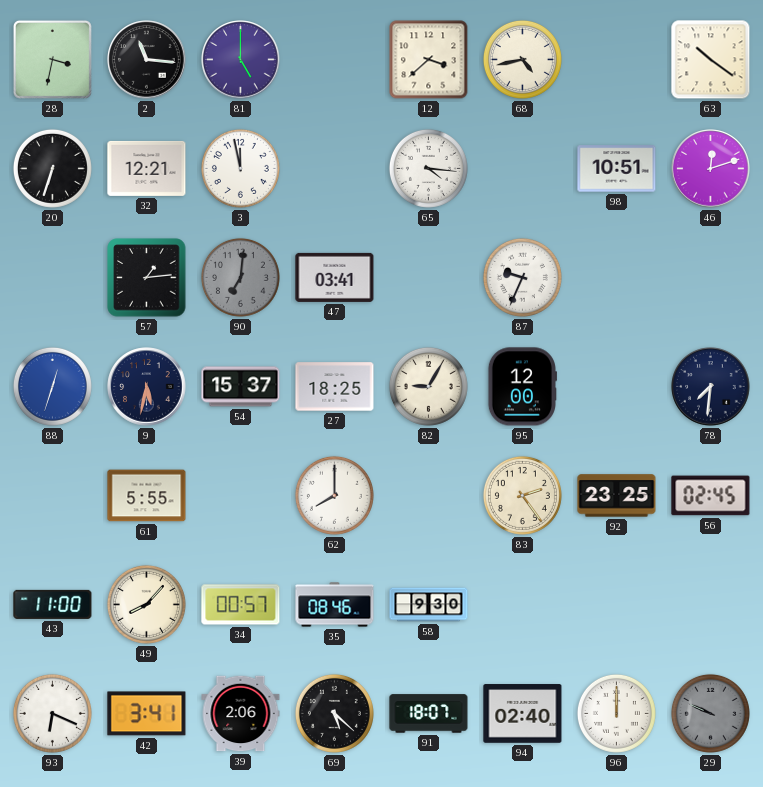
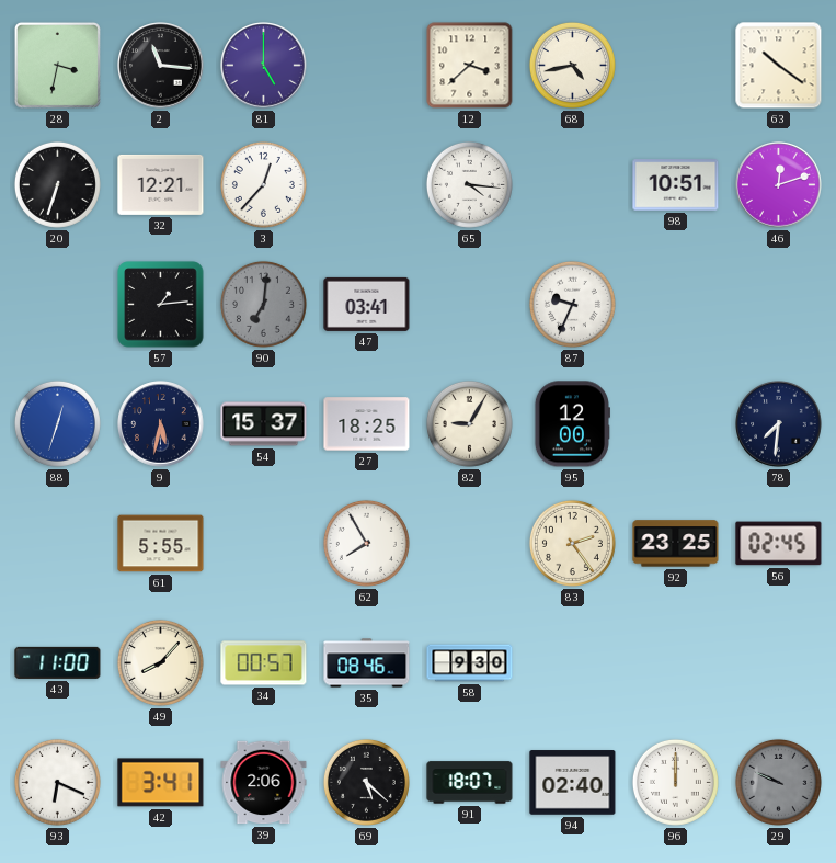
3: 11:58 -> 12:37 (263, 184)
62: 8:00 -> 7:55 (366, 543)
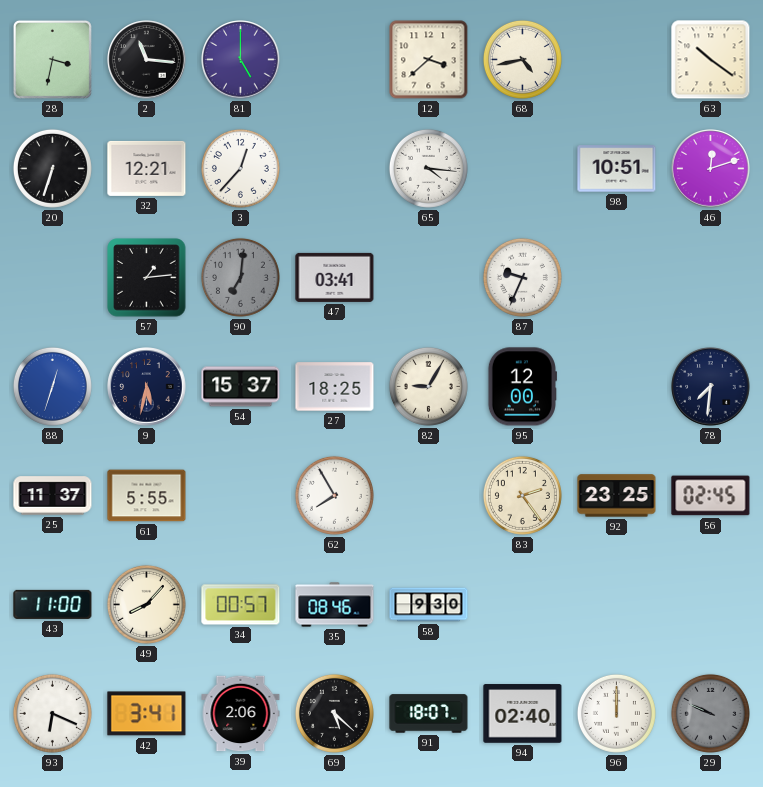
25: none -> 11:37 (53, 496)
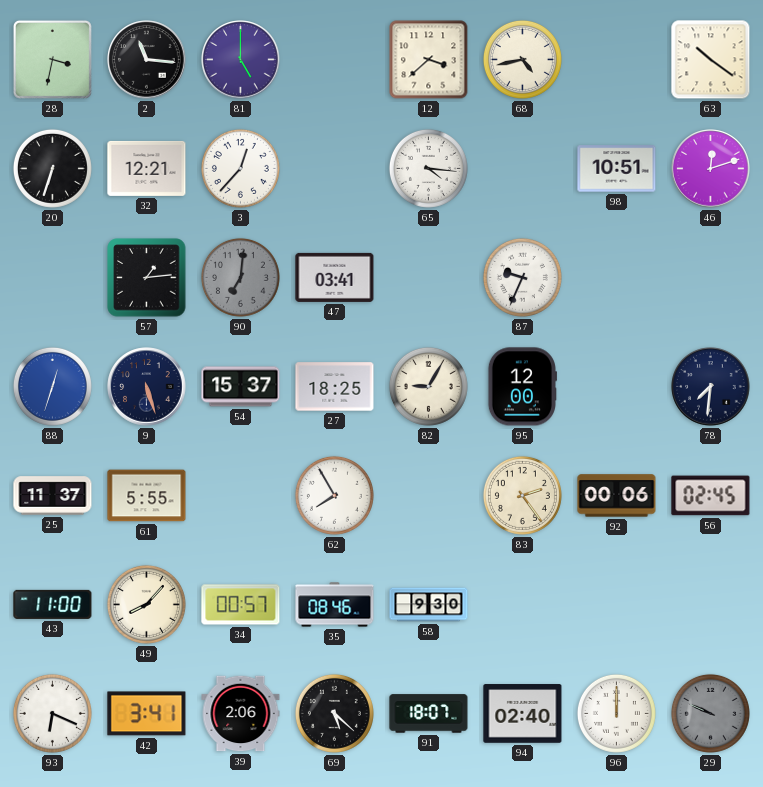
9: 5:32 -> 5:27 (147, 387)
92: 23:25 -> 00:06 (617, 496)
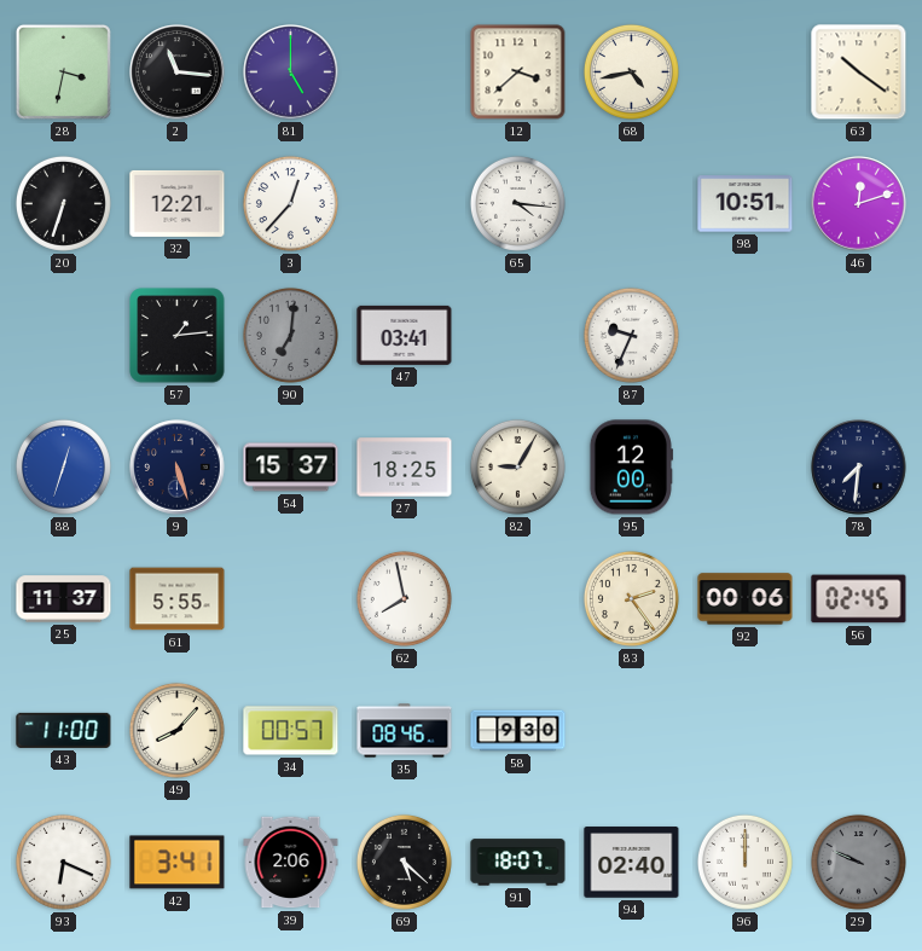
62: 7:55 -> 7:58 (404, 598)
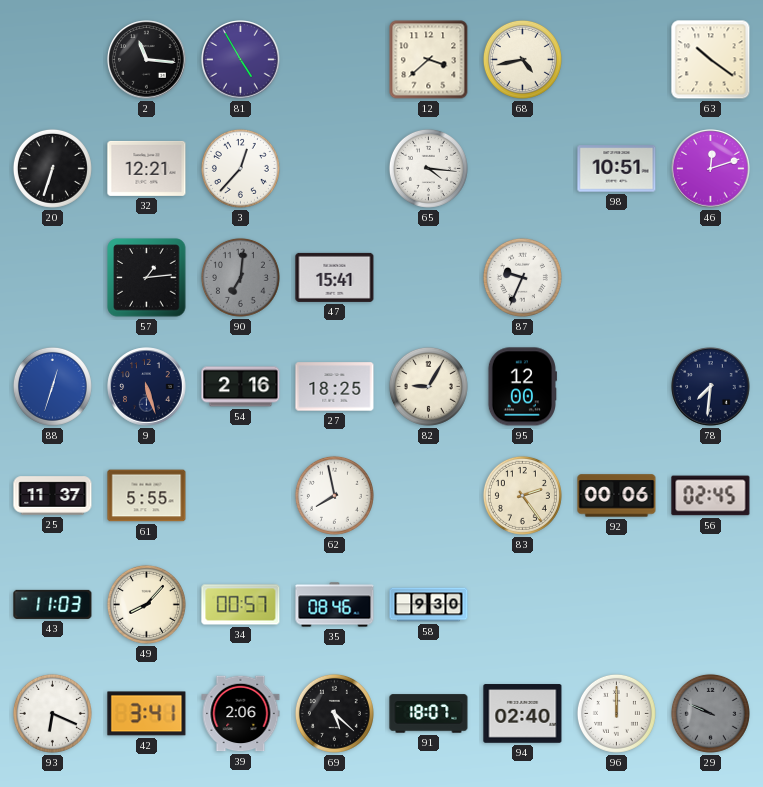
28: 3:32 -> none (63, 71)
81: 5:00 -> 4:55 (241, 60)
47: 03:41 -> 15:41 (335, 277)
54: 15:37 -> 2:16 (241, 387)
43: 11:00 -> 11:03 (53, 604)
